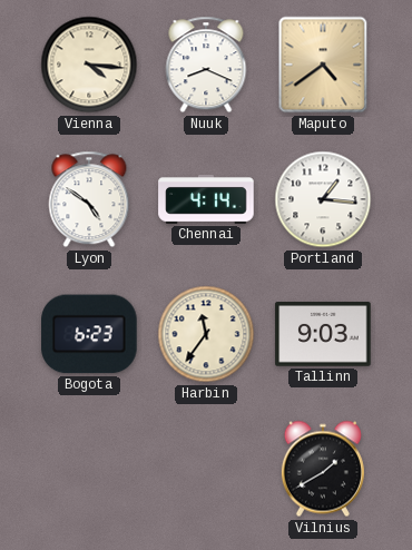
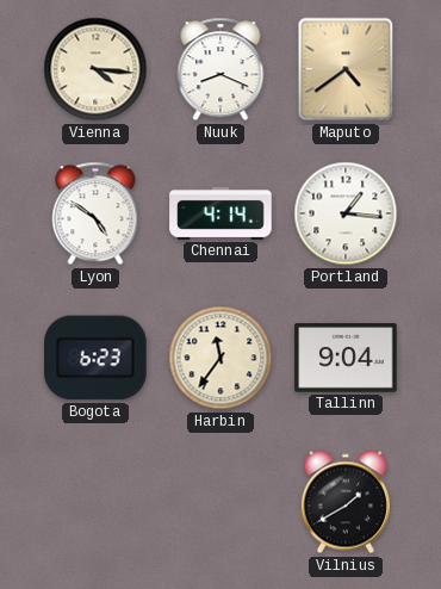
Tallinn: 9:03 -> 9:04 (346, 358)
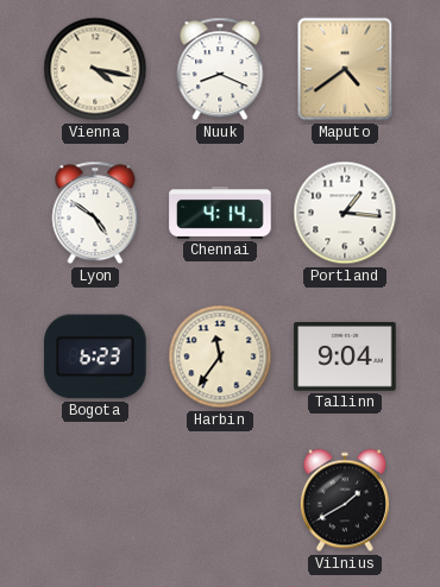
Vienna: 4:16 -> 4:17 (95, 69)
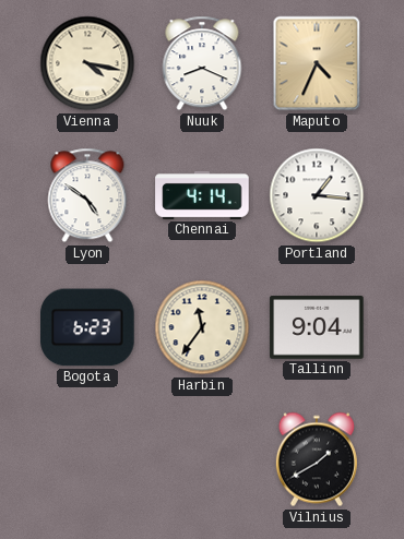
Maputo: 4:39 -> 4:34 (317, 63)
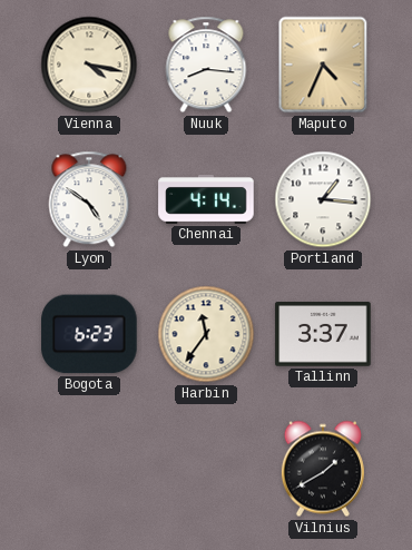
Nuuk: 8:19 -> 8:16 (206, 65)
Tallinn: 9:04 -> 3:37 (323, 334)
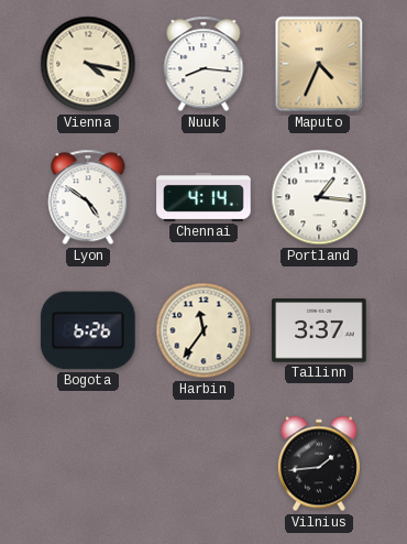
Bogota: 6:23 -> 6:26 (88, 330)
Vilnius: 1:40 -> 1:44 (319, 464)
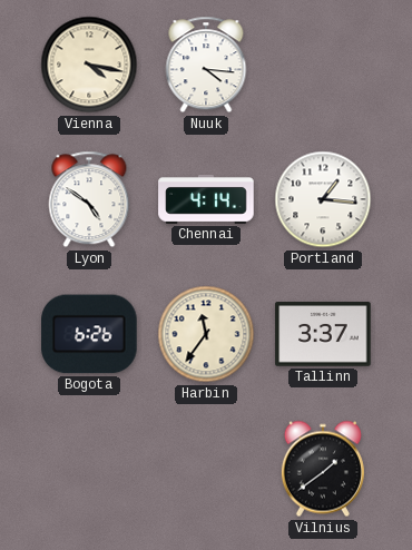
Nuuk: 8:16 -> 4:16 (206, 65)
Maputo: 4:34 -> none (319, 64)
Vilnius: 1:44 -> 1:39 (323, 469)
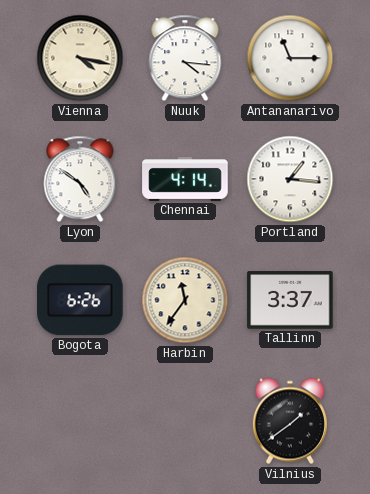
Antananarivo: none -> 11:15 (290, 58)
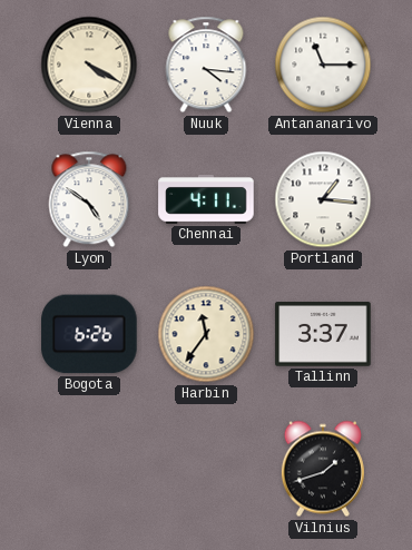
Vienna: 4:17 -> 4:20 (89, 65)
Chennai: 4:14 -> 4:11 (206, 199)
Vilnius: 1:39 -> 1:42 (323, 469)
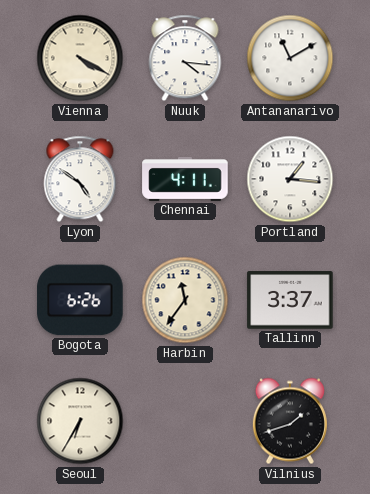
Antananarivo: 11:15 -> 11:10 (290, 58)
Seoul: none -> 6:35 (80, 421)
